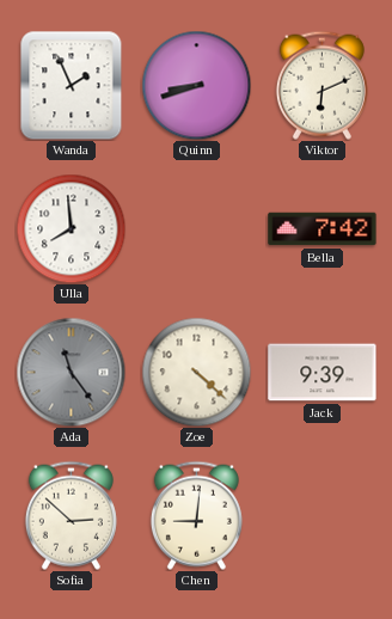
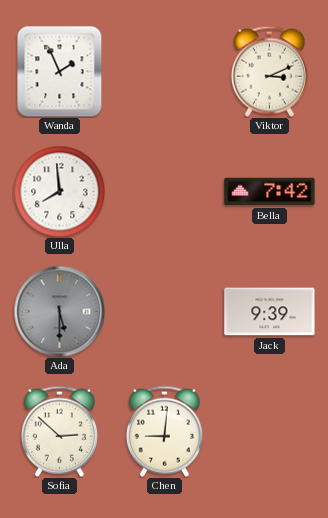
Quinn: 8:42 -> none (196, 85)
Viktor: 6:11 -> 3:11 (269, 71)
Ada: 11:24 -> 5:30 (59, 311)
Zoe: 4:22 -> none (196, 372)
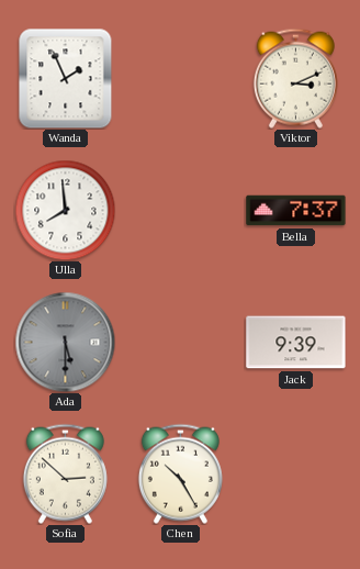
Bella: 7:42 -> 7:37 (296, 211)
Chen: 9:01 -> 10:25 (180, 473)
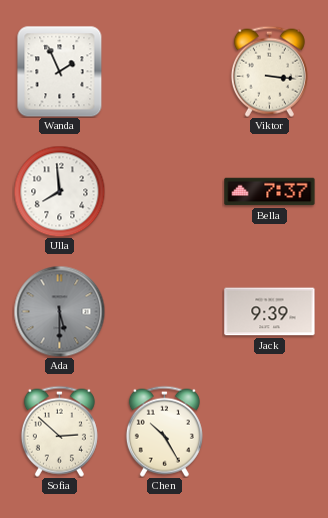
Viktor: 3:11 -> 3:16 (269, 71)
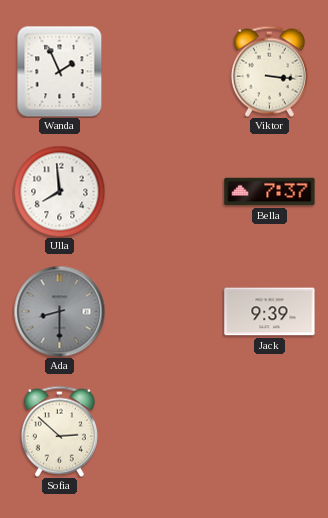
Ada: 5:30 -> 8:30 (59, 311)
Chen: 10:25 -> none (164, 431)
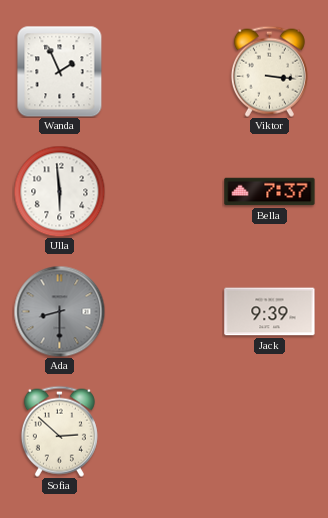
Ulla: 7:59 -> 5:59 (59, 191)
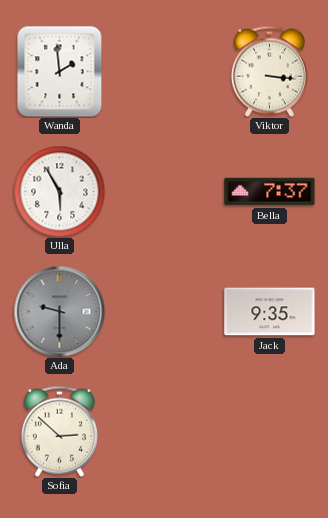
Wanda: 1:56 -> 1:59 (60, 71)
Ulla: 5:59 -> 5:55 (59, 191)
Ada: 8:30 -> 9:30 (59, 311)
Jack: 9:39 -> 9:35 (270, 312)
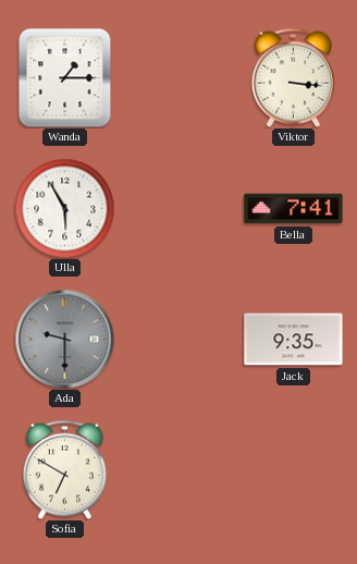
Wanda: 1:59 -> 1:15 (65, 77)
Bella: 7:37 -> 7:41 (294, 209)
Sofia: 2:52 -> 6:50 (64, 469)
